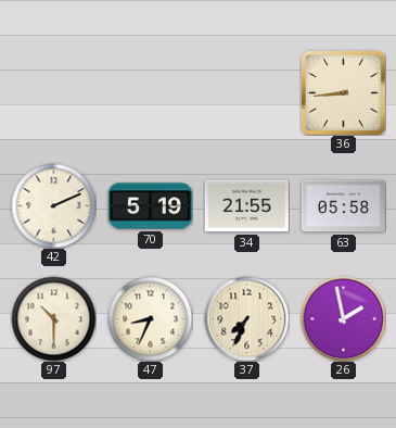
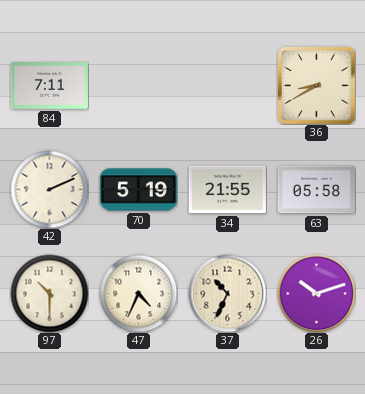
84: none -> 7:11 (49, 86)
36: 8:44 -> 8:40 (317, 86)
47: 8:34 -> 4:34 (138, 293)
37: 7:34 -> 10:34 (227, 293)
26: 1:58 -> 10:12 (316, 293)
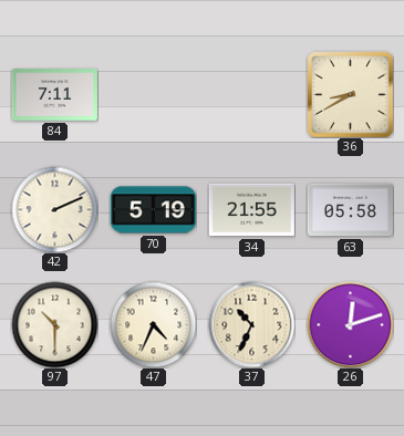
26: 10:12 -> 12:12 (350, 324)
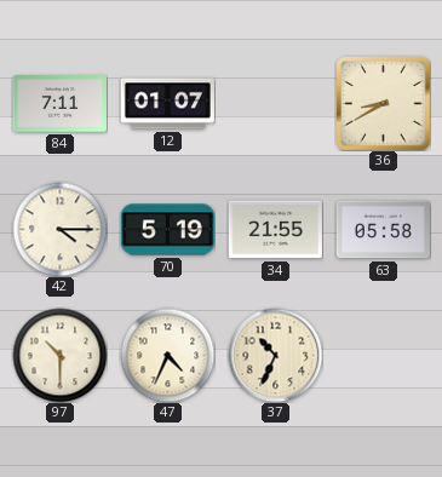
12: none -> 01:07 (167, 104)
42: 2:11 -> 4:15 (59, 229)
26: 12:12 -> none (350, 324)
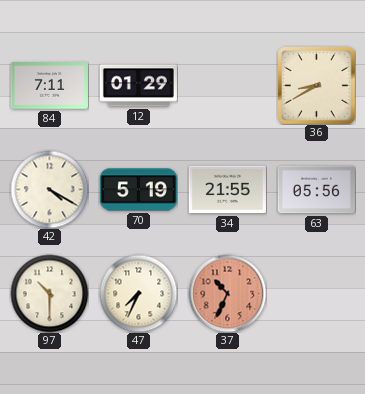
12: 01:07 -> 01:29 (138, 86)
42: 4:15 -> 4:20 (49, 189)
63: 05:58 -> 05:56 (316, 190)
47: 4:34 -> 7:34 (138, 293)
37 dial: cream -> salmon (227, 293)
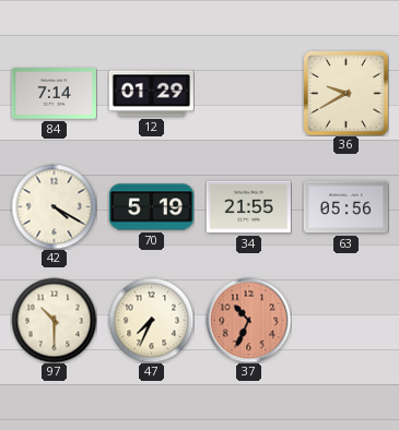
84: 7:11 -> 7:14 (54, 94)
36: 8:40 -> 9:40 (347, 94)
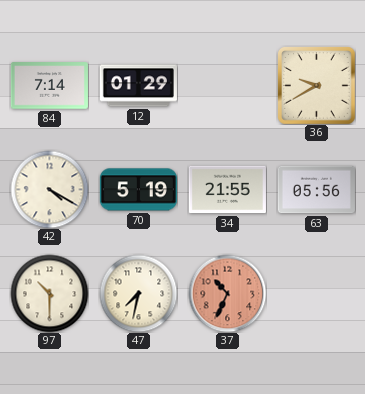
47: 7:34 -> 7:32 (138, 293)
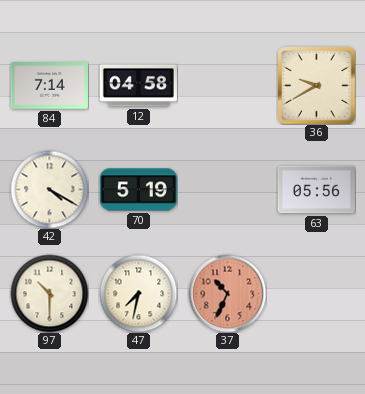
12: 01:29 -> 04:58 (138, 86)
34: 21:55 -> none (227, 190)
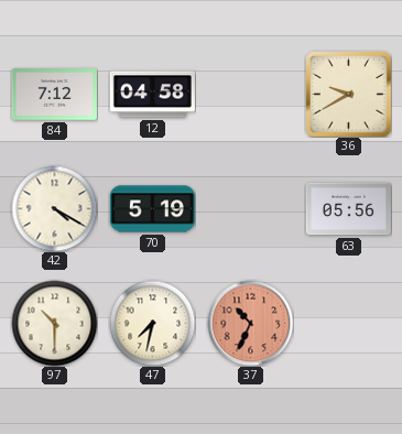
84: 7:14 -> 7:12 (54, 95)
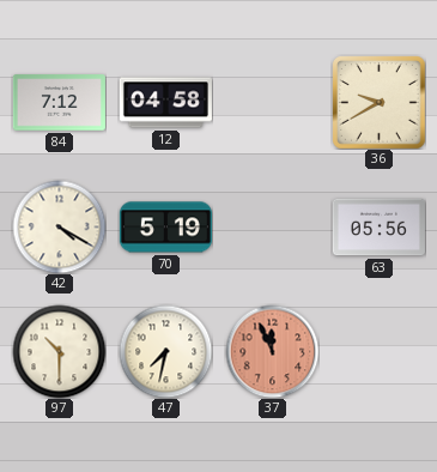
37: 10:34 -> 11:56 (272, 351)
